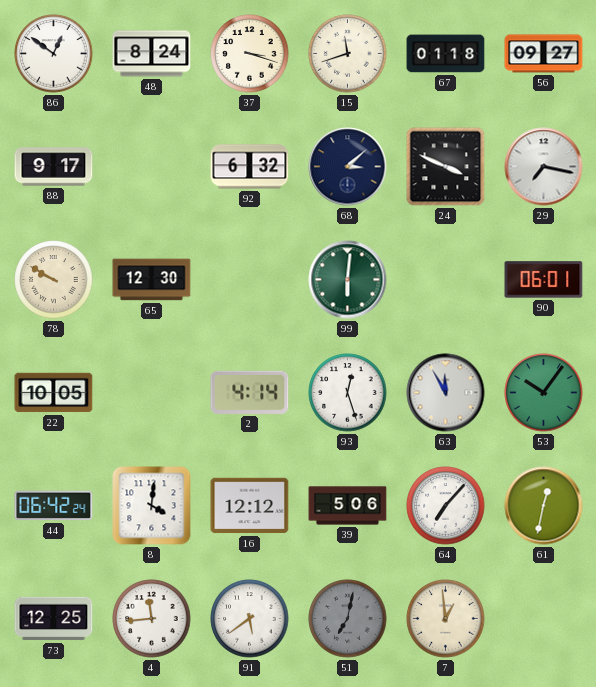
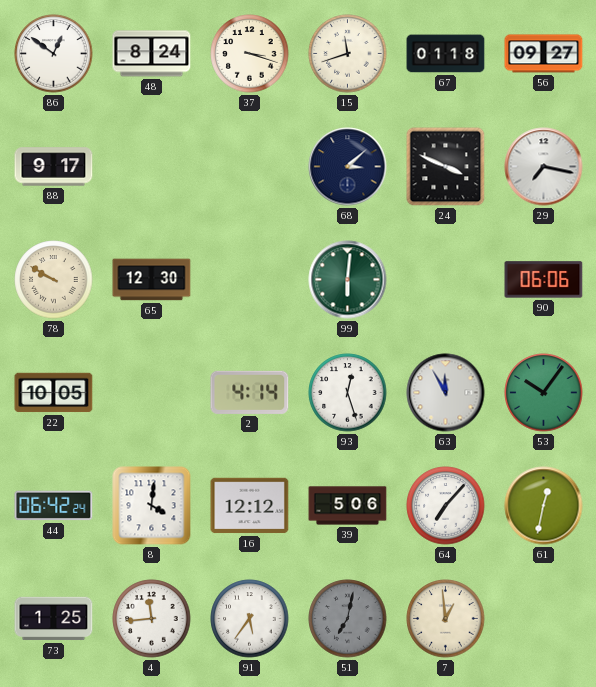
92: 6:32 -> none (250, 167)
90: 06:01 -> 06:06 (544, 280)
73: 12:25 -> 1:25 (54, 619)
91: 5:39 -> 5:36 (250, 619)
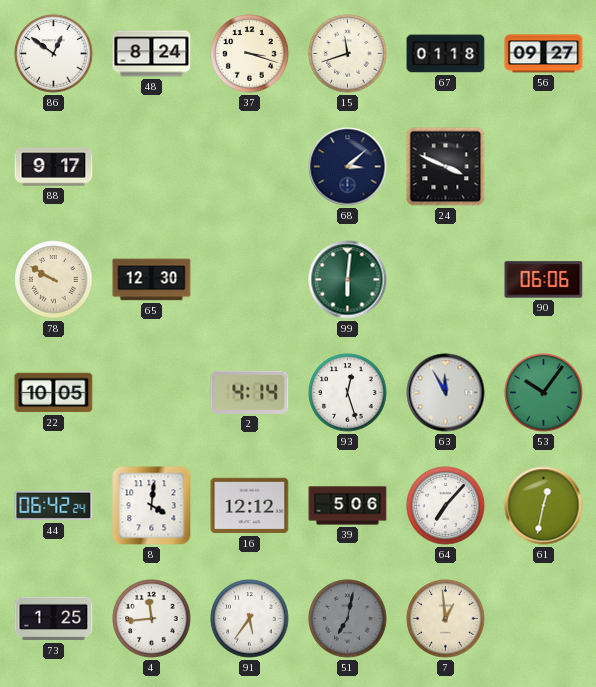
29: 7:17 -> none (544, 167)
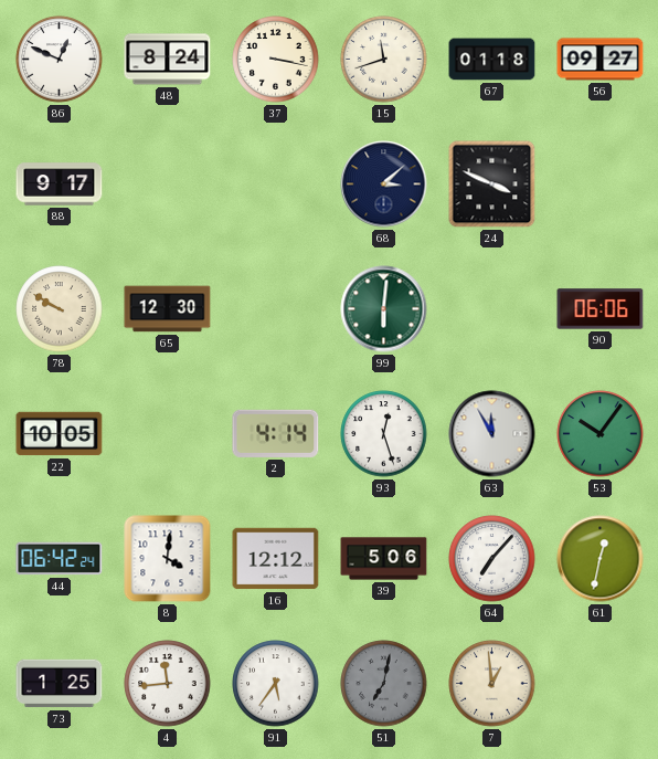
86: 12:51 -> 12:49 (60, 60)
37: 3:18 -> 3:17 (276, 60)
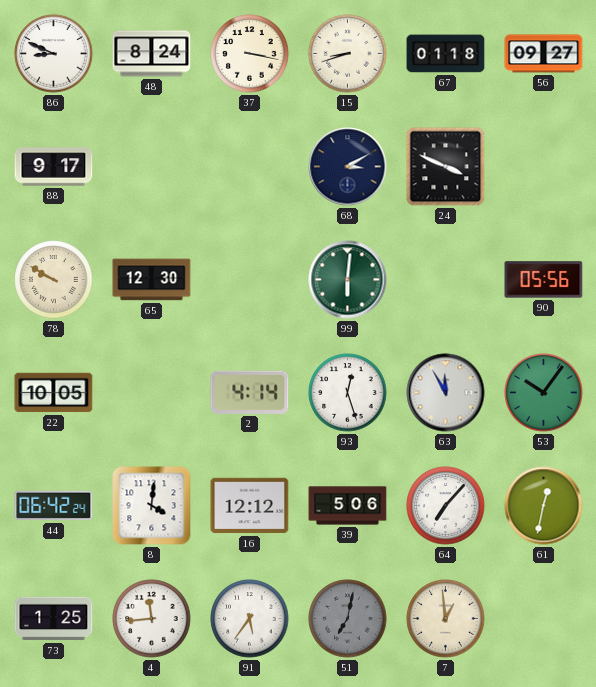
86: 12:49 -> 8:49 (54, 54)
15: 11:42 -> 8:42 (348, 54)
68: 3:08 -> 3:10 (348, 167)
90: 06:06 -> 05:56 (544, 280)
